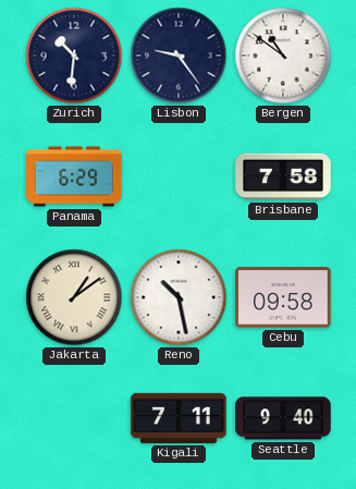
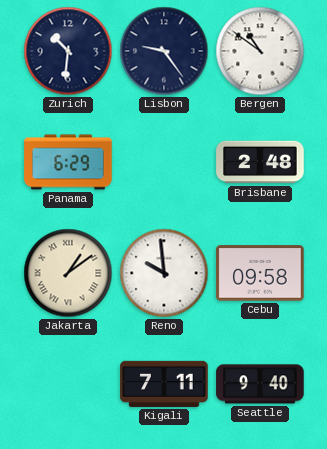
Brisbane: 7:58 -> 2:48 (260, 162)
Reno: 10:28 -> 9:59 (164, 273)
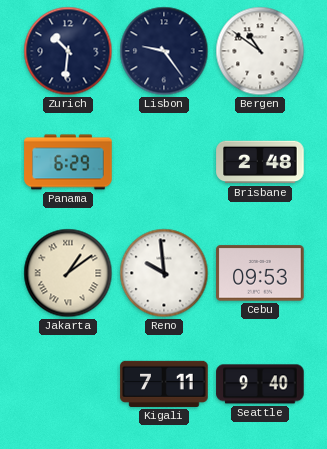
Cebu: 09:58 -> 09:53 (260, 273)
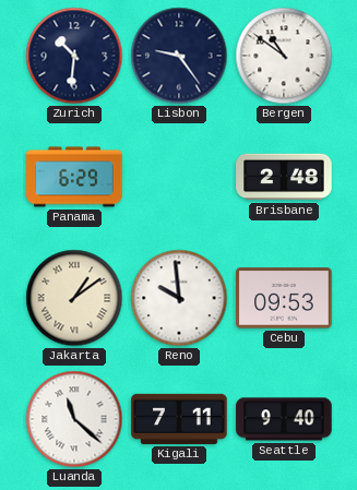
Luanda: none -> 11:22 (74, 419)
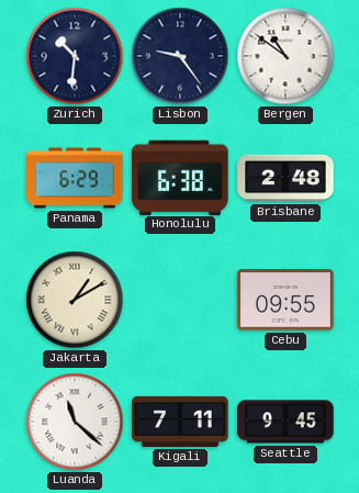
Honolulu: none -> 6:38 (180, 177)
Jakarta: 1:09 -> 1:10 (75, 300)
Reno: 9:59 -> none (179, 298)
Cebu: 09:53 -> 09:55 (285, 300)
Seattle: 9:40 -> 9:45 (285, 422)
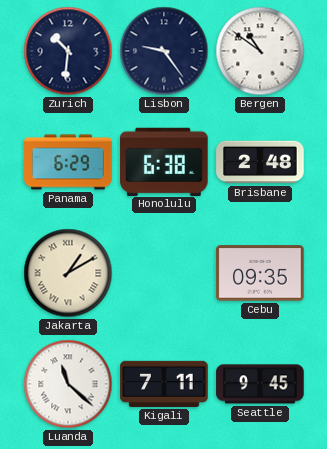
Cebu: 09:55 -> 09:35 (260, 273)
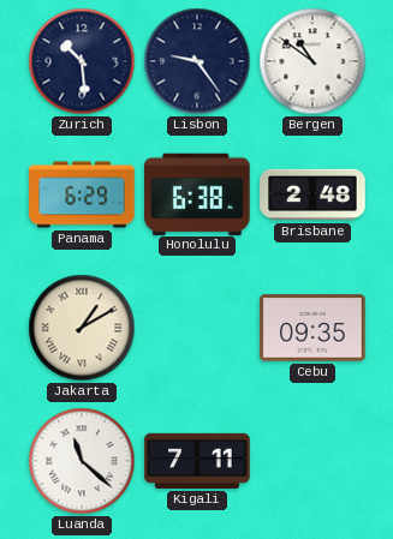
Zurich: 10:31 -> 10:29 (82, 61)
Seattle: 9:45 -> none (260, 384)
